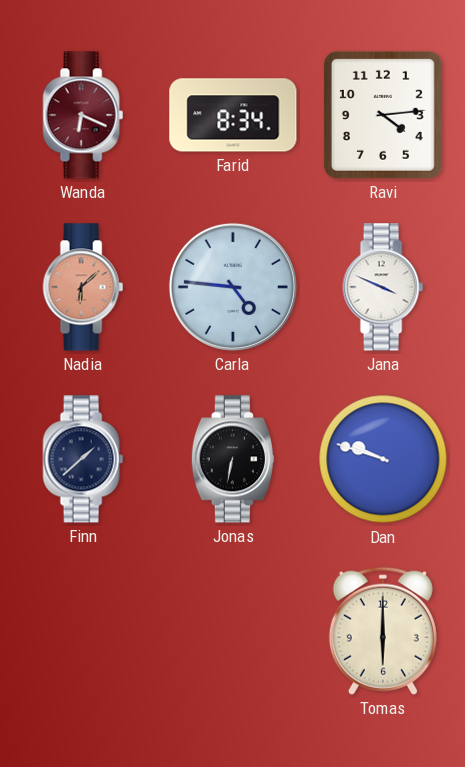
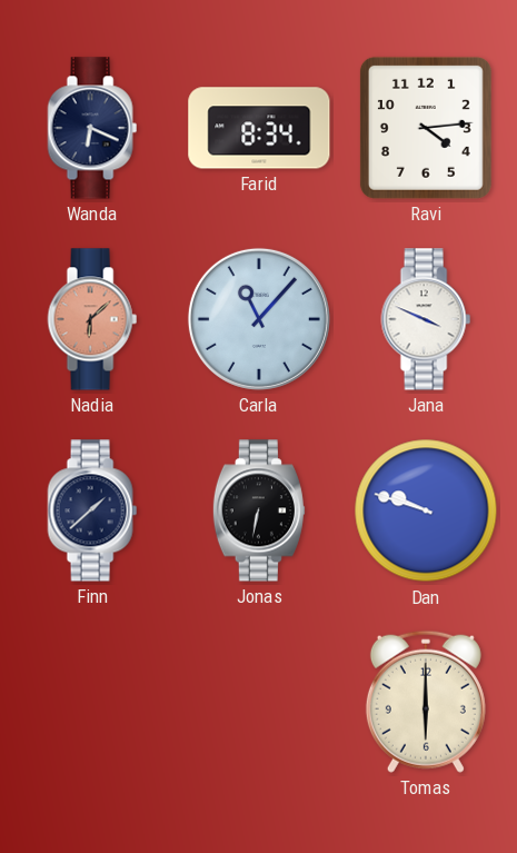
Wanda dial: burgundy -> navy (92, 128)
Carla: 4:46 -> 11:07 (259, 319)
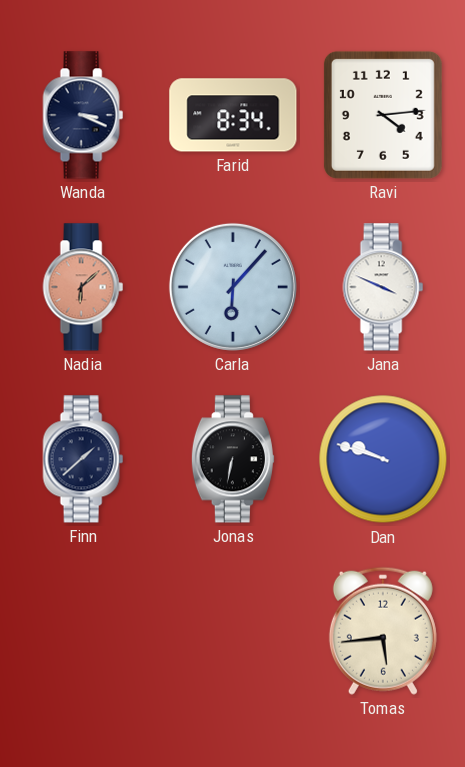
Wanda: 6:19 -> 3:19 (83, 115)
Carla: 11:07 -> 6:07 (233, 287)
Tomas: 6:00 -> 5:44 (383, 631)
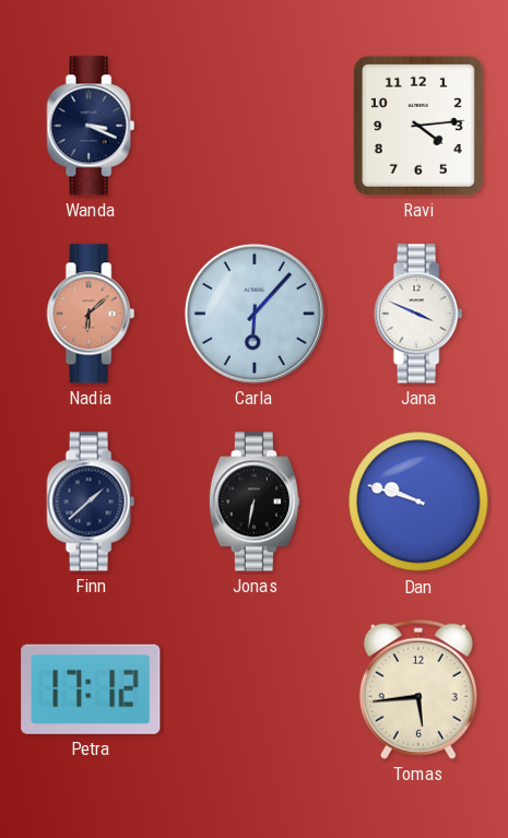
Farid: 8:34 -> none (233, 115)
Petra: none -> 17:12 (91, 689)
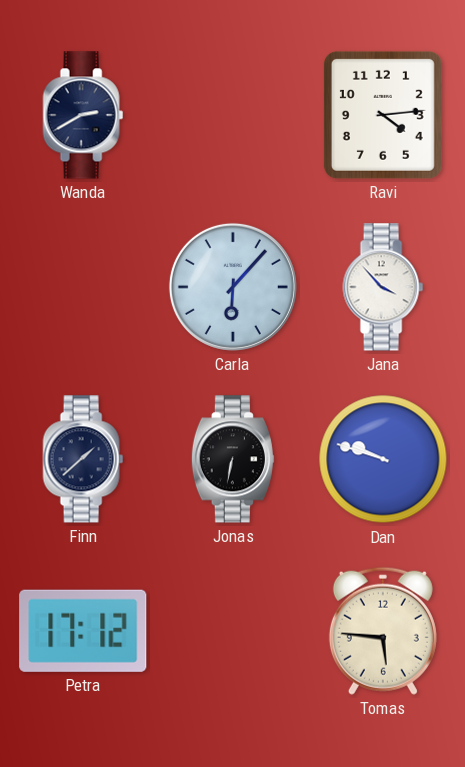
Wanda: 3:19 -> 2:40 (83, 115)
Nadia: 6:08 -> none (91, 314)
Jana: 3:49 -> 3:53 (383, 287)
Tomas: 5:44 -> 5:46 (383, 631)
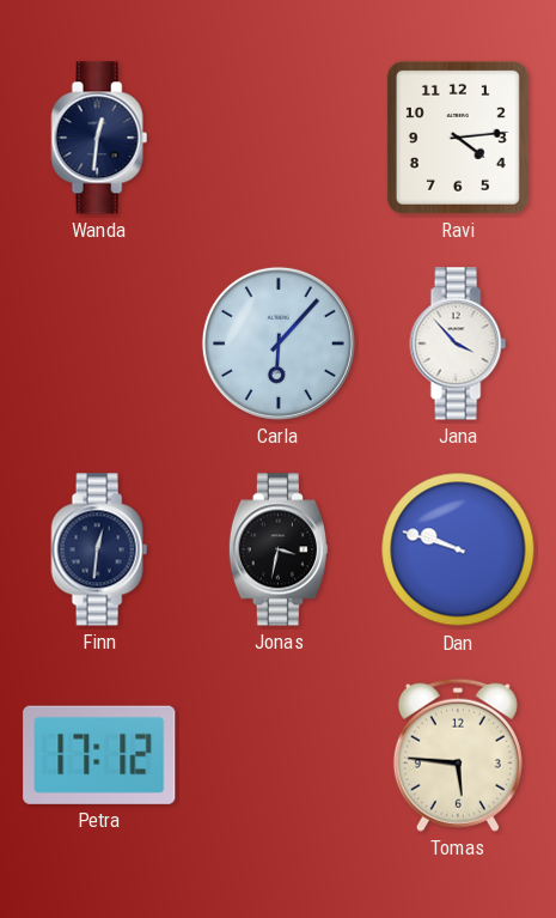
Wanda: 2:40 -> 12:31 (99, 138)
Finn: 1:38 -> 12:31 (99, 549)
Jonas: 6:32 -> 3:32 (279, 549)
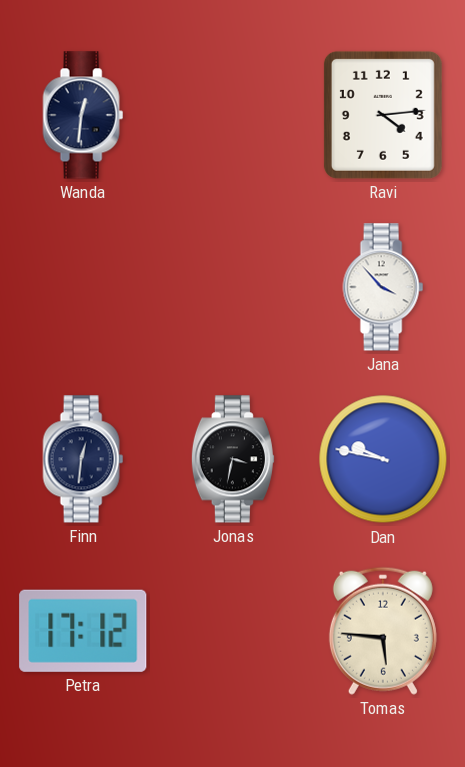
Carla: 6:07 -> none (279, 344)
Dan: 9:48 -> 9:47 (383, 459)
